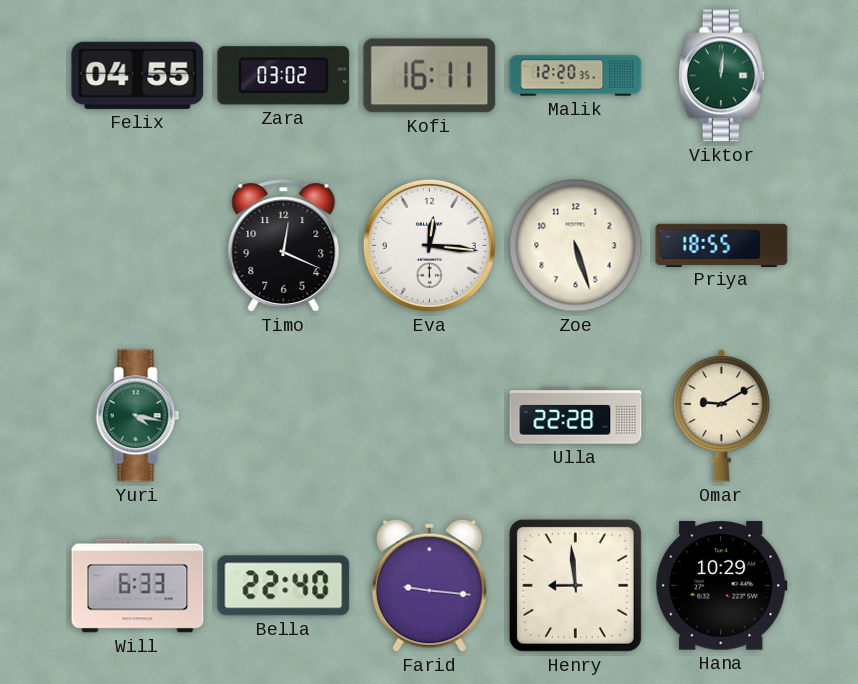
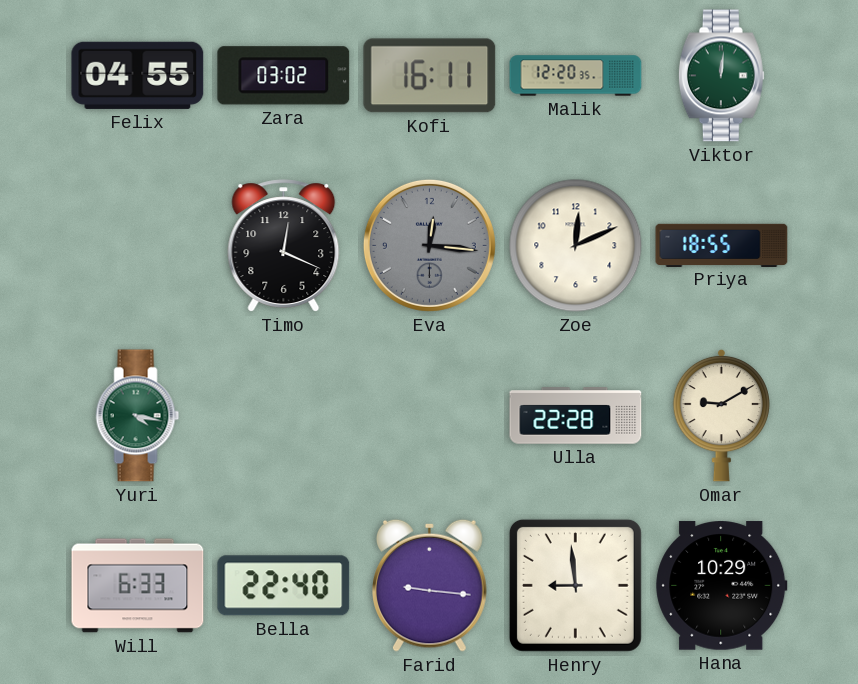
Eva dial: white -> grey (429, 245)
Zoe: 5:27 -> 12:11 (576, 246)
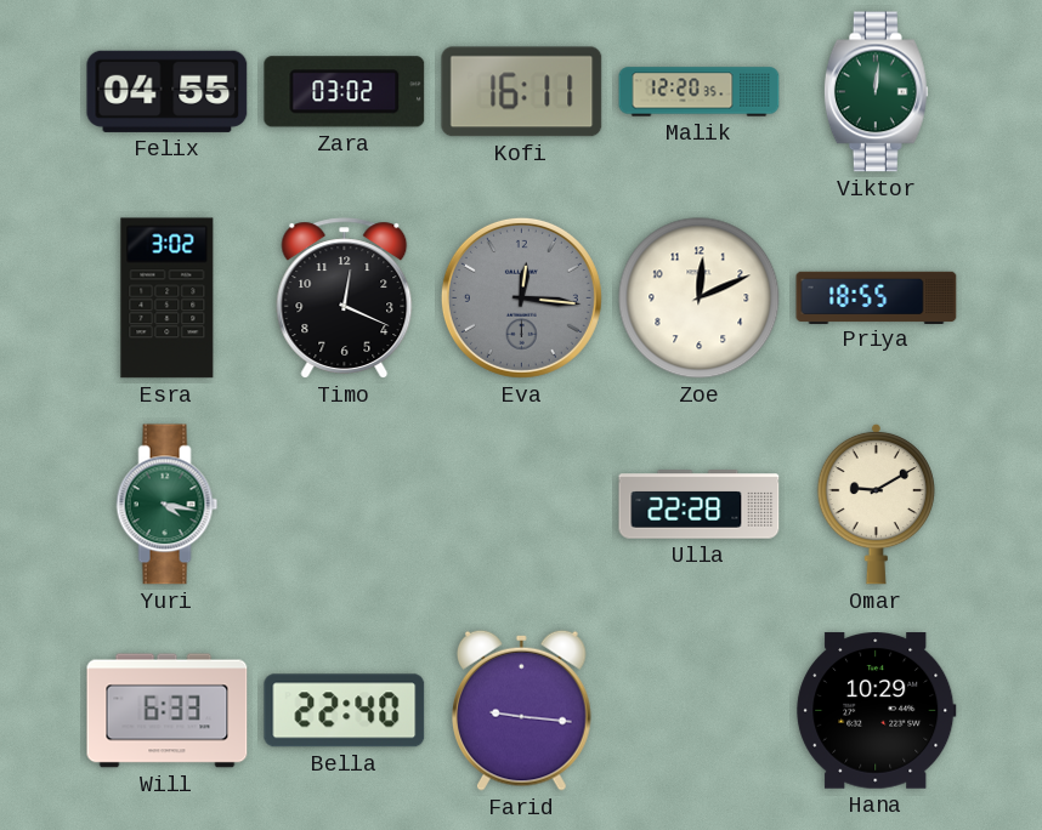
Esra: none -> 3:02 (168, 299)
Henry: 8:59 -> none (575, 585)
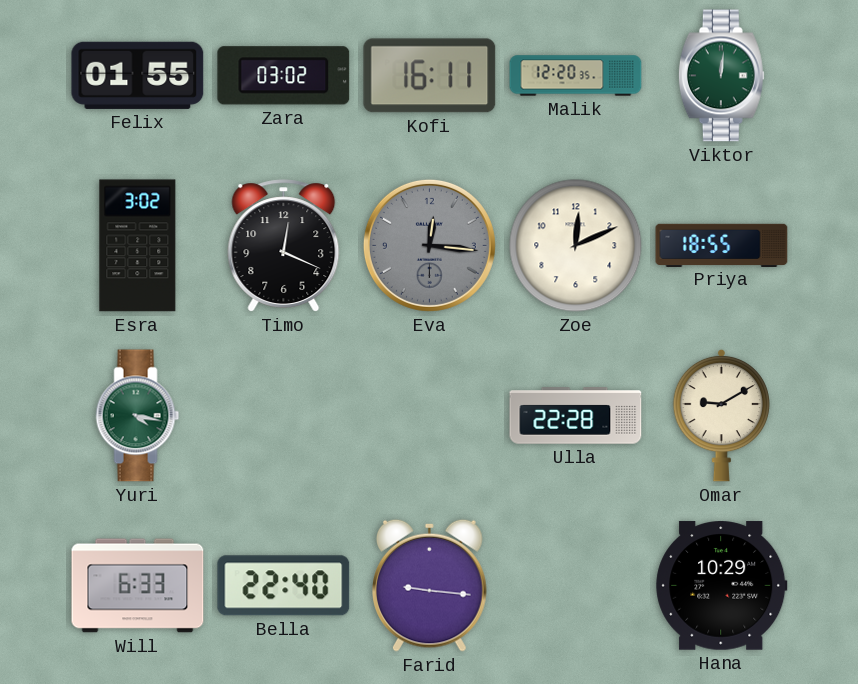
Felix: 04:55 -> 01:55 (138, 75)
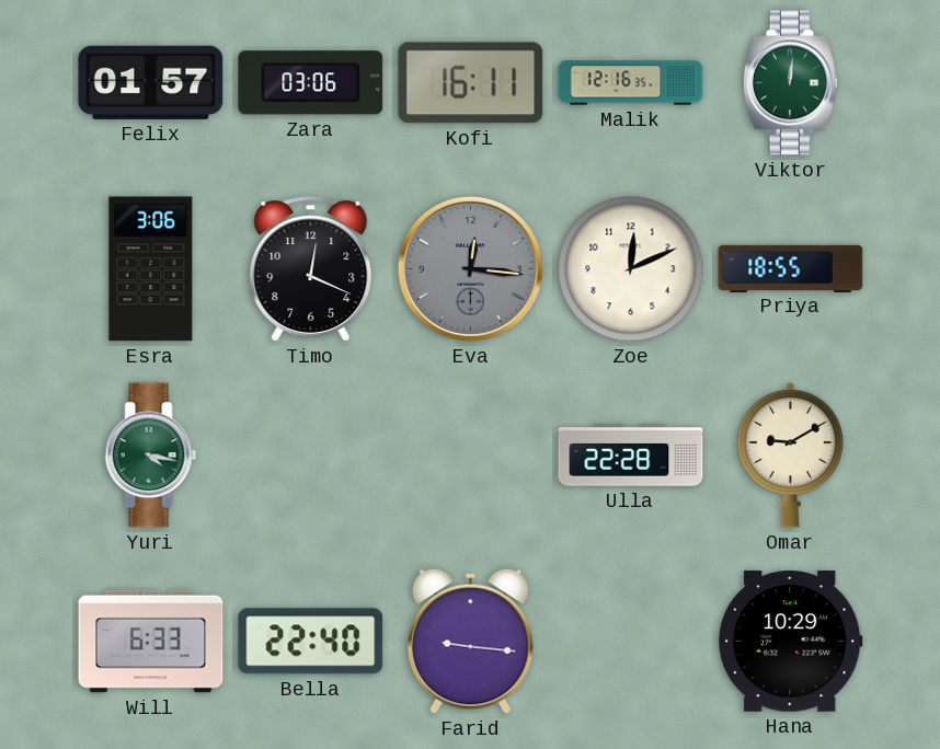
Felix: 01:55 -> 01:57 (151, 82)
Zara: 03:02 -> 03:06 (311, 83)
Malik: 12:20 -> 12:16 (631, 83)
Esra: 3:02 -> 3:06 (151, 269)
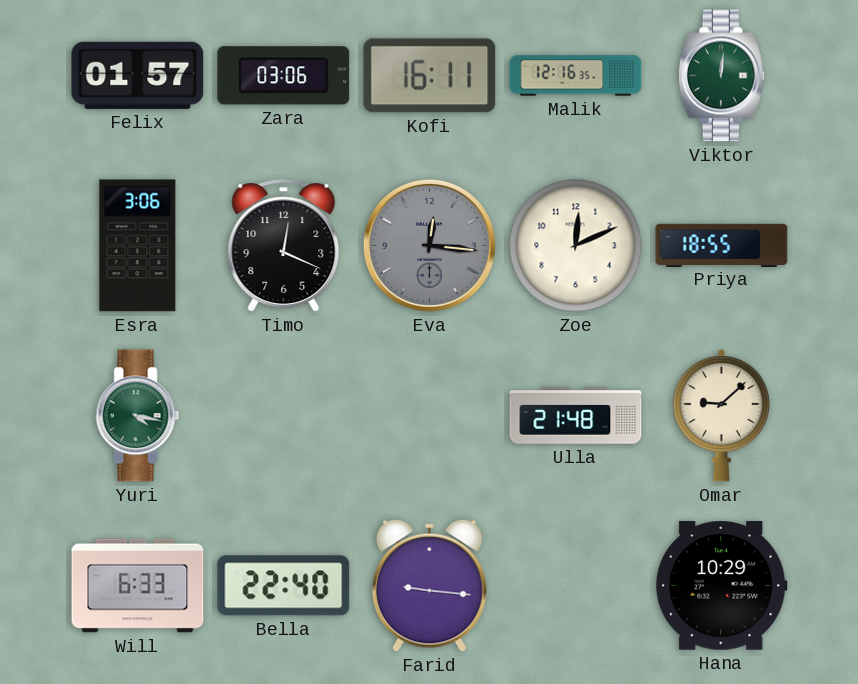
Ulla: 22:28 -> 21:48 (576, 416)
Omar: 9:10 -> 9:08 (721, 415)
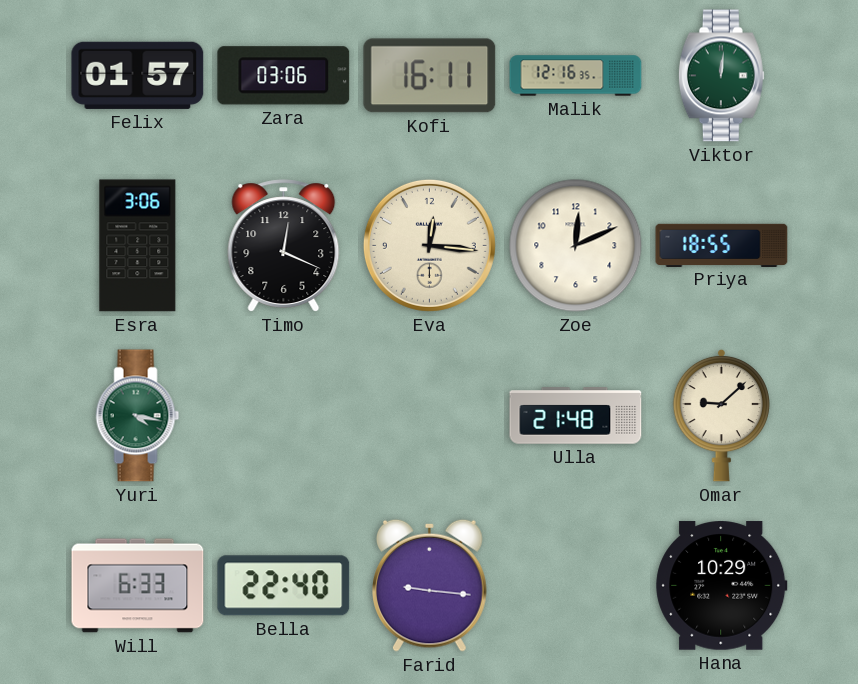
Eva dial: grey -> cream (429, 245)
